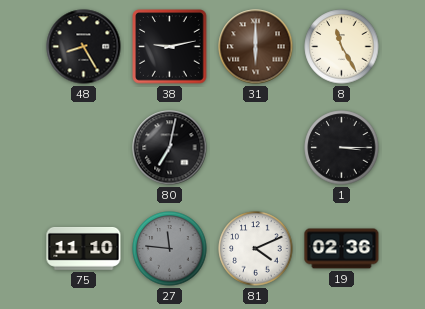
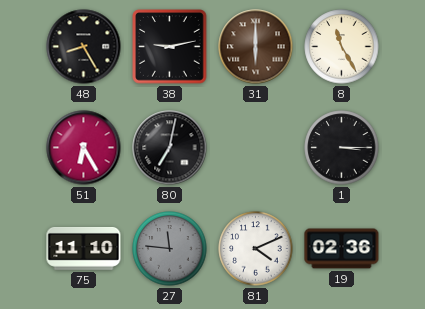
51: none -> 6:25 (84, 148)
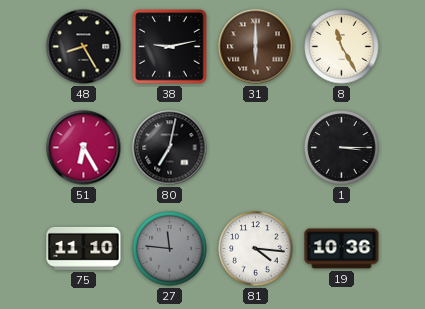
81: 4:11 -> 4:16 (256, 249)
19: 02:36 -> 10:36 (342, 249)
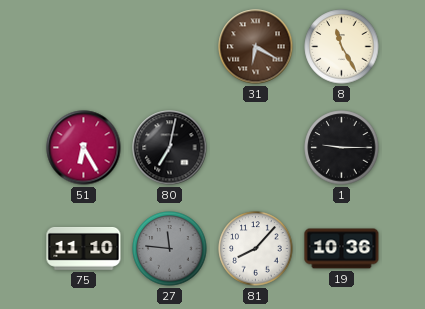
48: 8:25 -> none (84, 47)
38: 9:13 -> none (170, 47)
31: 6:00 -> 6:20 (256, 47)
1: 3:15 -> 9:15 (342, 148)
81: 4:16 -> 8:07 (256, 249)
